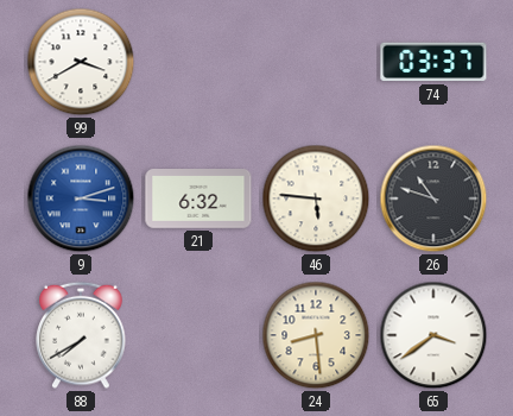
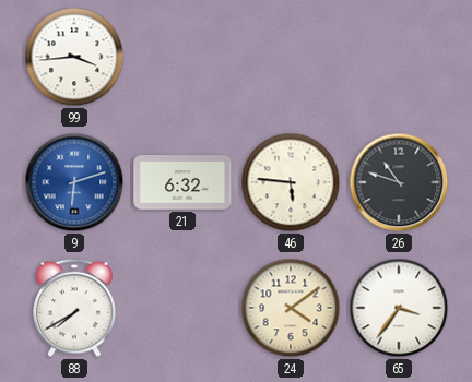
99: 3:40 -> 3:44 (74, 57)
74: 03:37 -> none (433, 62)
9: 3:12 -> 6:12 (74, 182)
24: 8:29 -> 4:09 (291, 308)
65: 3:39 -> 3:36 (399, 308)
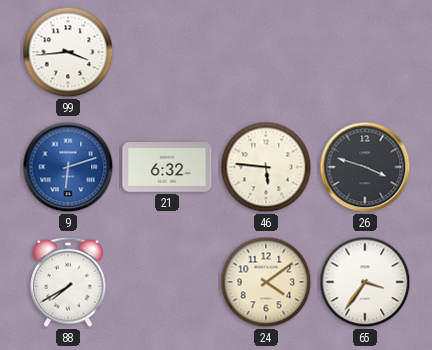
26: 10:48 -> 3:48 (365, 167)
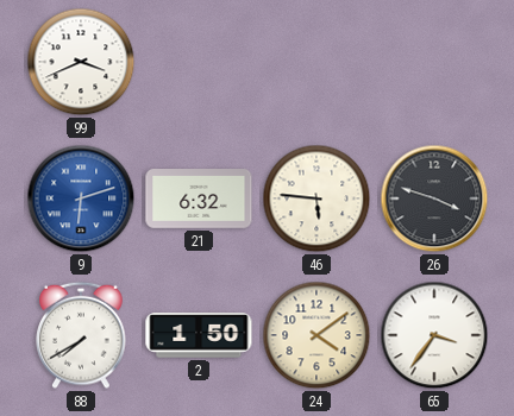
99: 3:44 -> 3:41 (81, 62)
2: none -> 1:50 (199, 335)
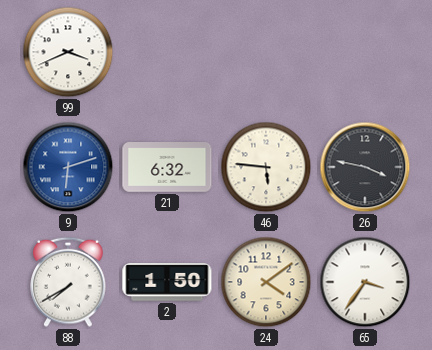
26: 3:48 -> 3:47 (365, 167)
